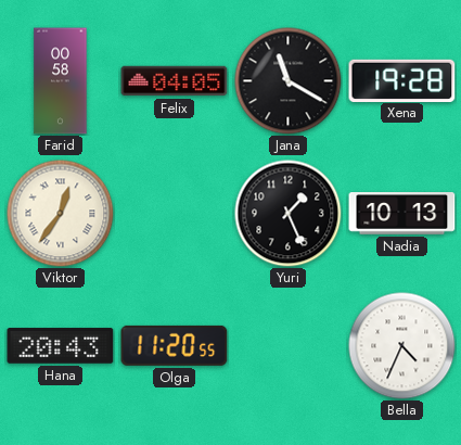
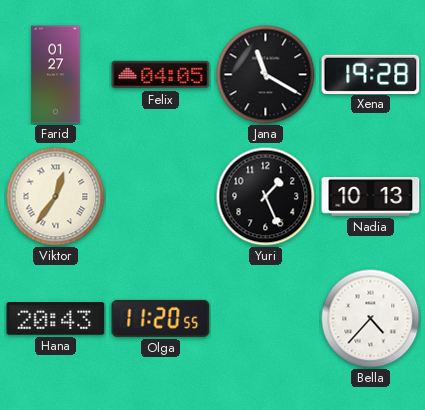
Farid: 00:58 -> 01:27 (56, 75)
Bella: 4:34 -> 4:37 (371, 319)
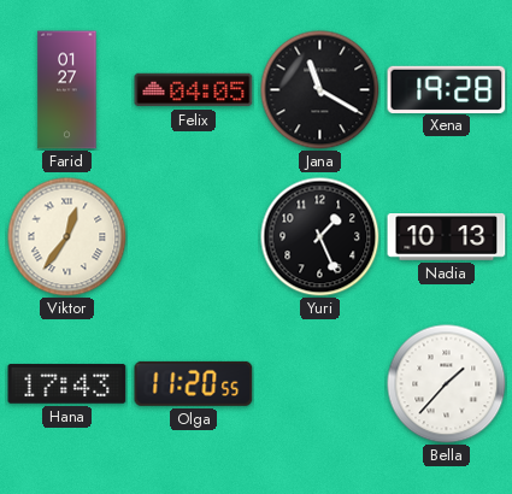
Hana: 20:43 -> 17:43 (67, 384)
Bella: 4:37 -> 1:37 (447, 384)
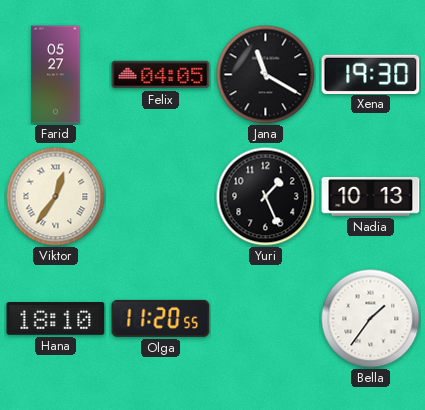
Farid: 01:27 -> 05:27 (56, 75)
Xena: 19:28 -> 19:30 (371, 74)
Hana: 17:43 -> 18:10 (56, 319)
Bella: 1:37 -> 1:36 (371, 319)
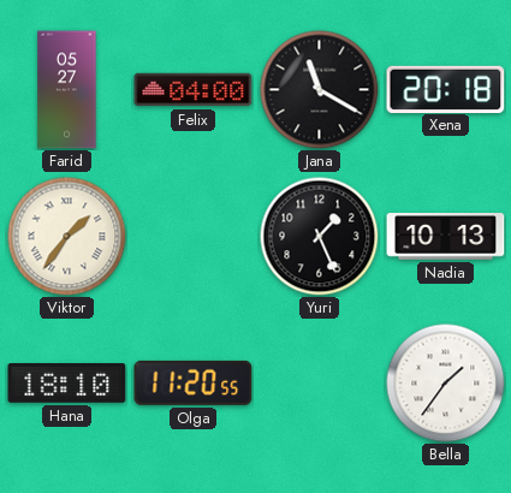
Felix: 04:05 -> 04:00 (194, 90)
Xena: 19:30 -> 20:18 (446, 89)
Viktor: 12:36 -> 1:36 (67, 237)
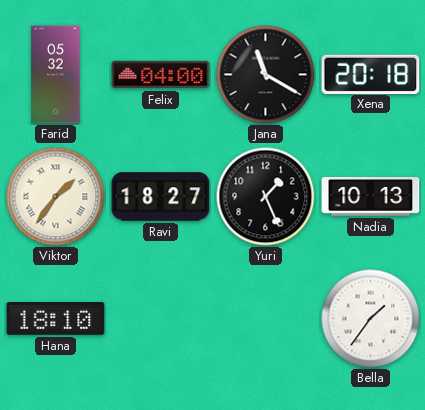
Farid: 05:27 -> 05:32 (56, 75)
Ravi: none -> 18:27 (161, 197)
Olga: 11:20 -> none (194, 382)
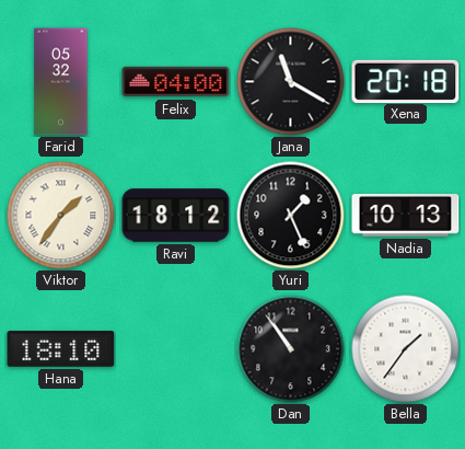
Ravi: 18:27 -> 18:12 (176, 216)
Dan: none -> 10:54 (291, 349)
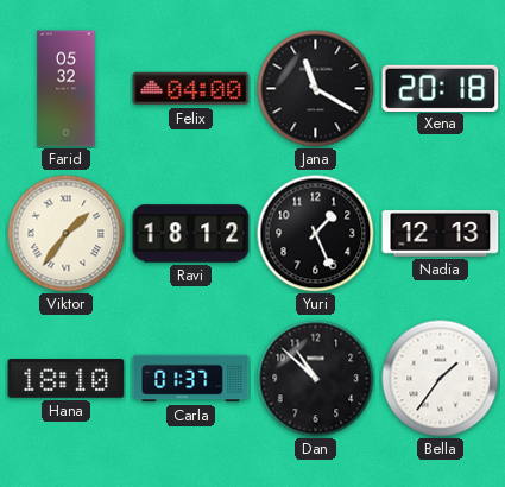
Nadia: 10:13 -> 12:13 (441, 234)
Carla: none -> 01:37 (191, 379)
Dan: 10:54 -> 10:52 (316, 379)
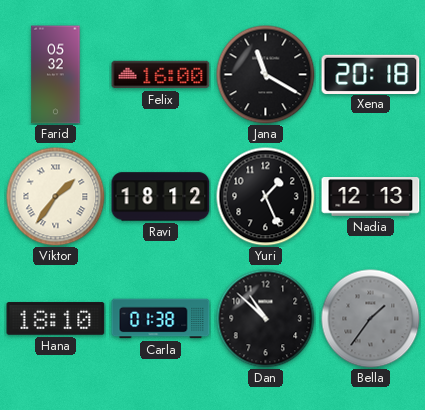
Felix: 04:00 -> 16:00 (161, 75)
Carla: 01:37 -> 01:38 (161, 319)
Bella dial: white -> grey (371, 319)
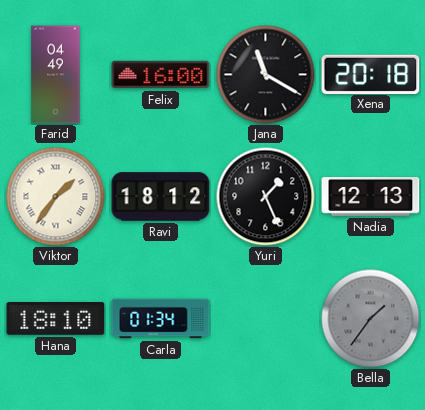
Farid: 05:32 -> 04:49 (56, 75)
Carla: 01:38 -> 01:34 (161, 319)
Dan: 10:52 -> none (266, 319)
